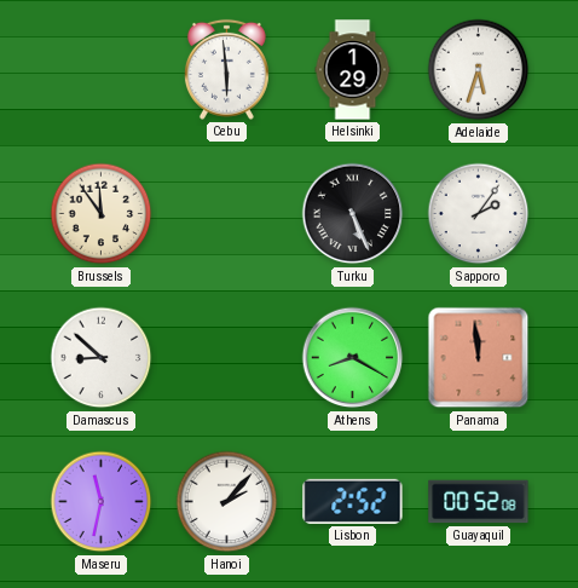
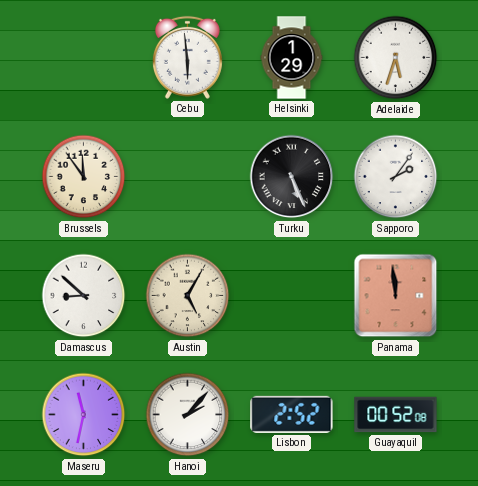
Austin: none -> 5:05 (188, 296)
Athens: 8:20 -> none (353, 358)
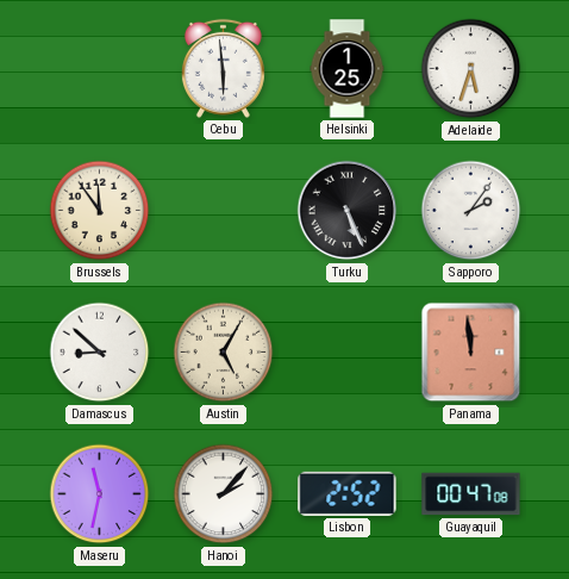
Helsinki: 1:29 -> 1:25 (348, 69)
Guayaquil: 00:52 -> 00:47 (471, 494)
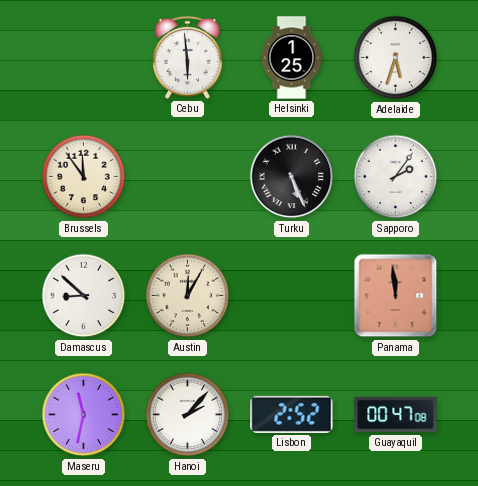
Austin: 5:05 -> 12:05 (188, 296)
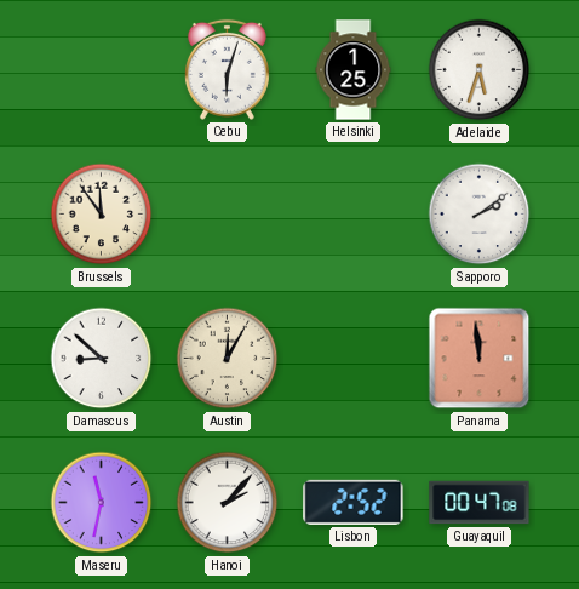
Cebu: 5:59 -> 6:03 (227, 69)
Turku: 5:26 -> none (292, 177)
Sapporo: 2:06 -> 2:09 (480, 215)
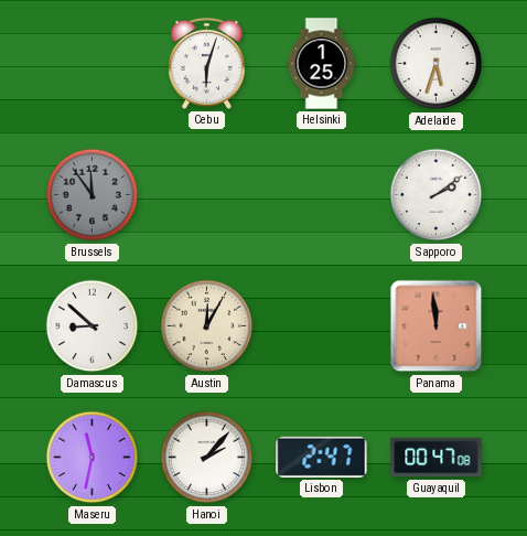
Brussels dial: cream -> grey (93, 195)
Lisbon: 2:52 -> 2:47 (322, 457)
